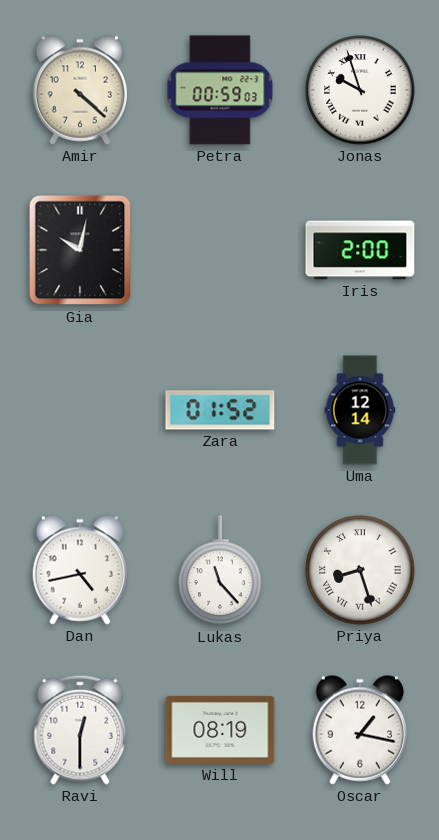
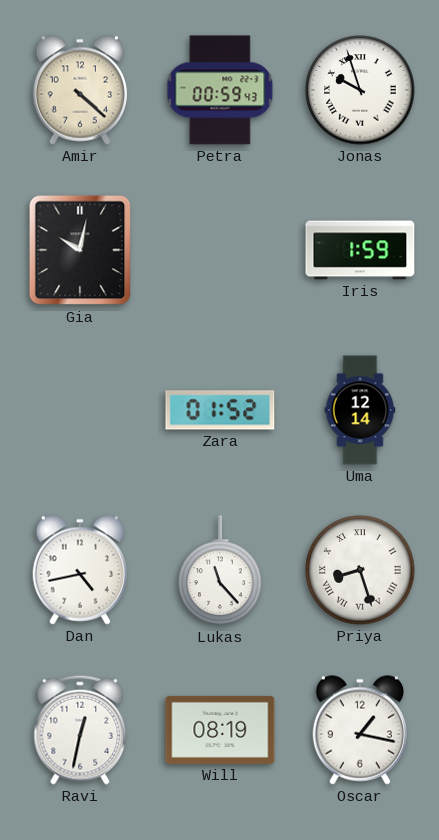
Petra: 00:59:03 -> 00:59:43 (220, 90)
Iris: 2:00 -> 1:59 (360, 250)
Ravi: 12:30 -> 12:32 (80, 730)
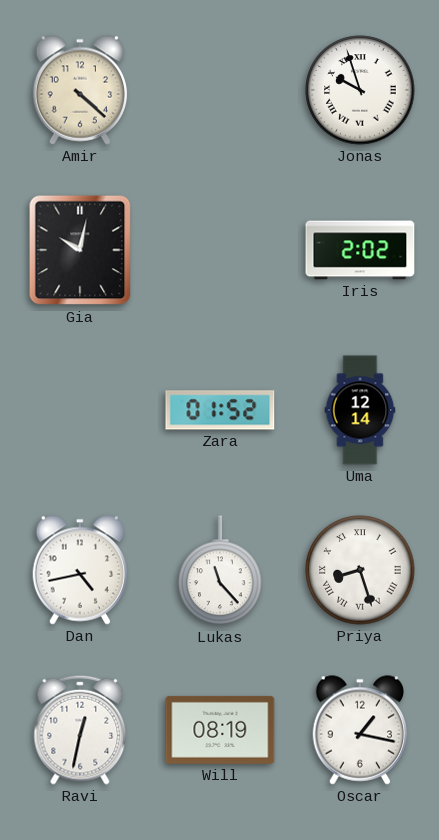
Petra: 00:59 -> none (220, 90)
Iris: 1:59 -> 2:02 (360, 250)
